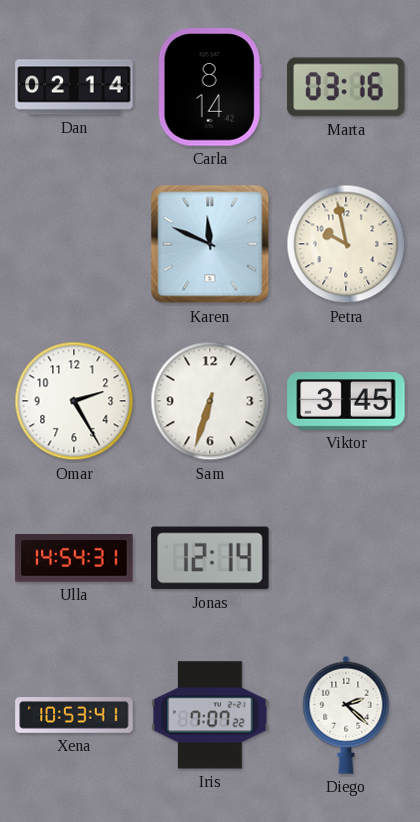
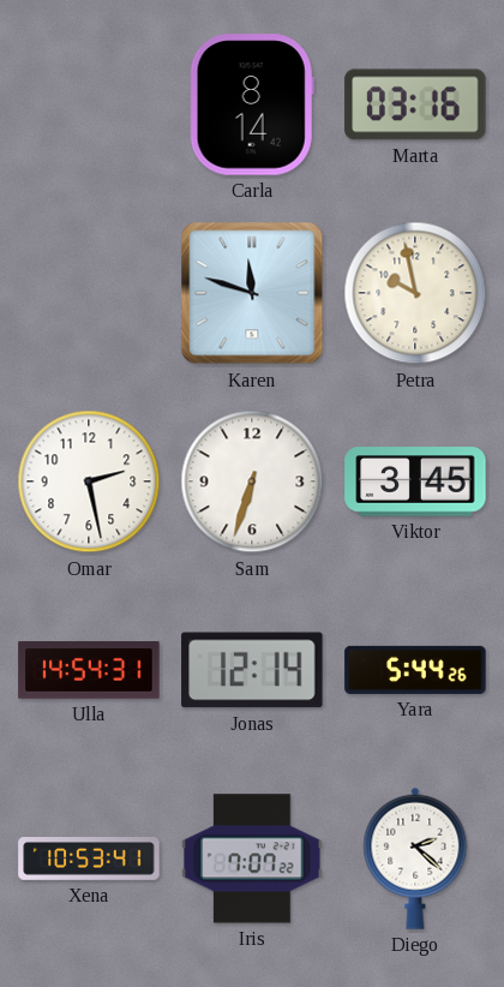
Dan: 02:14 -> none (74, 87)
Karen: 11:49 -> 11:48 (252, 293)
Omar: 2:25 -> 2:28 (89, 481)
Yara: none -> 5:44 (415, 670)
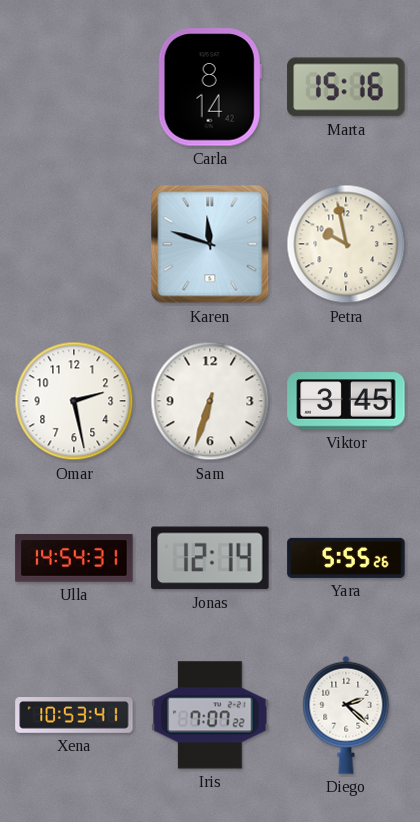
Marta: 03:16 -> 15:16 (346, 87)
Yara: 5:44 -> 5:55 (346, 558)
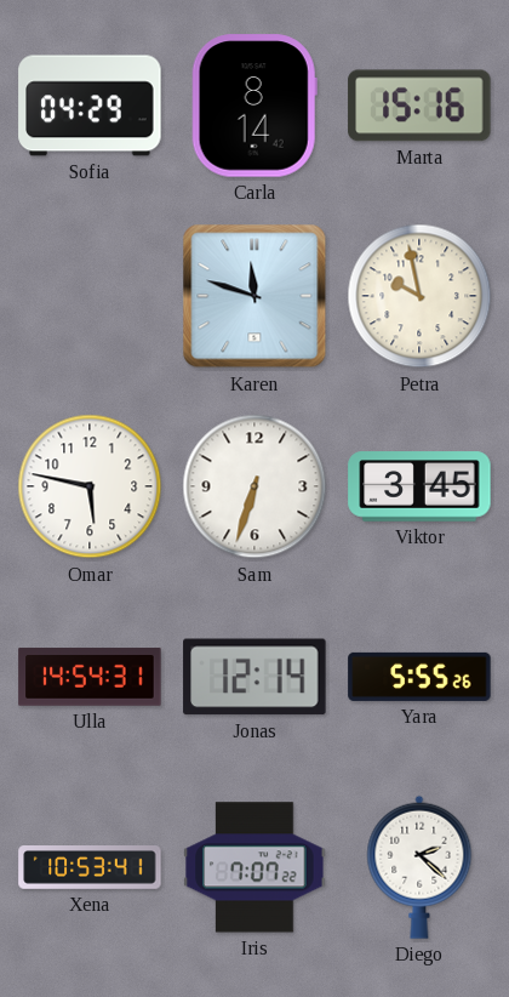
Sofia: none -> 04:29 (90, 106)
Omar: 2:28 -> 5:47 (90, 486)
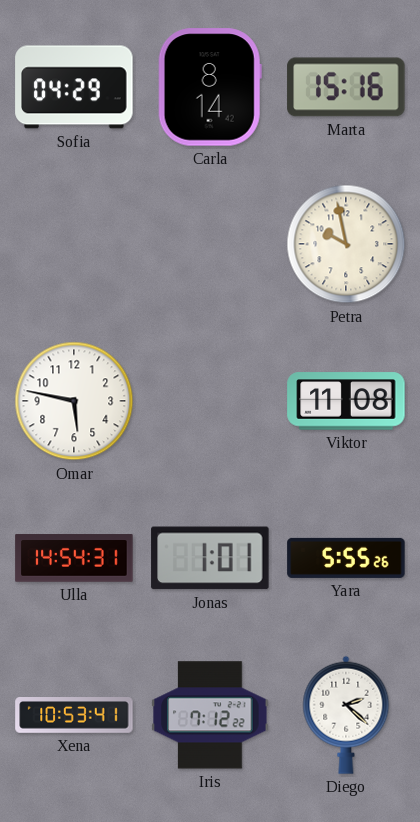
Karen: 11:48 -> none (254, 296)
Sam: 6:33 -> none (254, 486)
Viktor: 3:45 -> 11:08 (346, 401)
Jonas: 12:14 -> 1:01 (210, 558)
Iris: 7:07 -> 7:12 (210, 715)
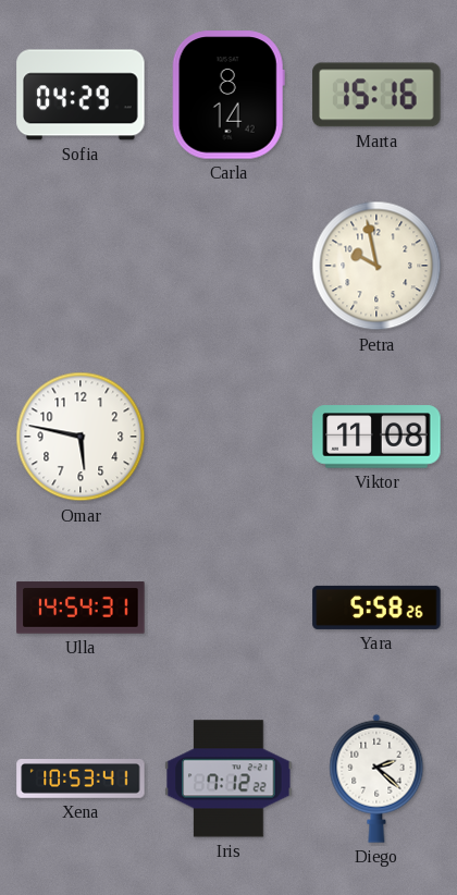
Jonas: 1:01 -> none (210, 558)
Yara: 5:55 -> 5:58 (376, 608)
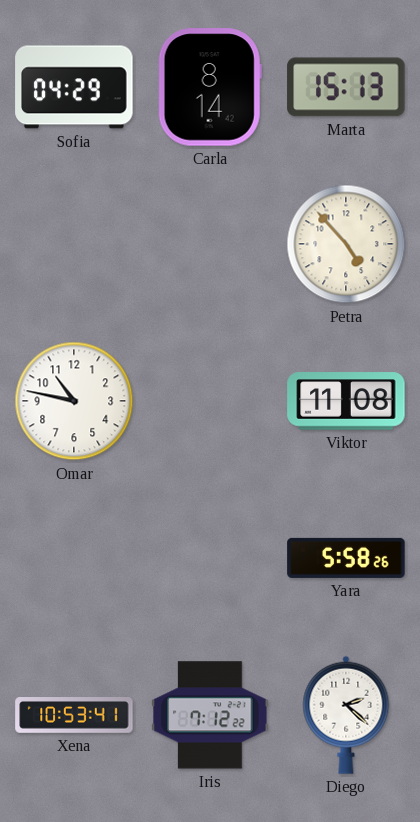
Marta: 15:16 -> 15:13 (346, 87)
Petra: 9:58 -> 4:53 (346, 244)
Omar: 5:47 -> 10:47 (74, 401)
Ulla: 14:54 -> none (81, 608)
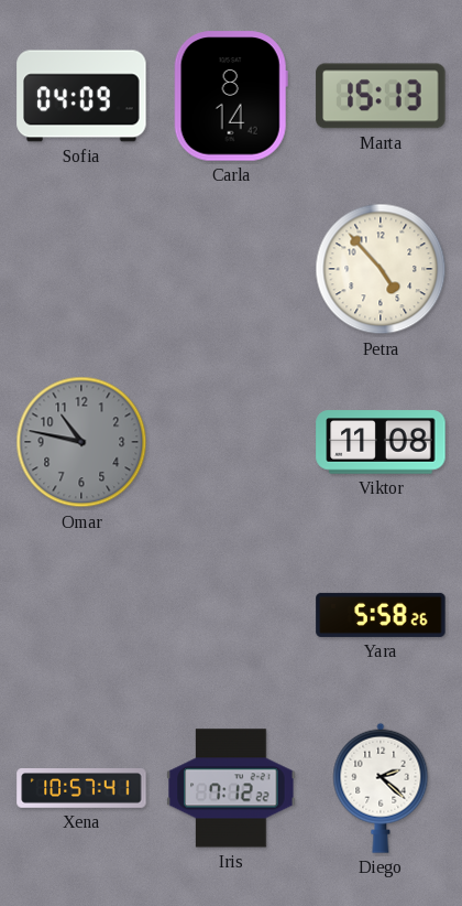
Sofia: 04:29 -> 04:09 (81, 96)
Omar dial: white -> grey (81, 442)
Xena: 10:53 -> 10:57 (81, 789)
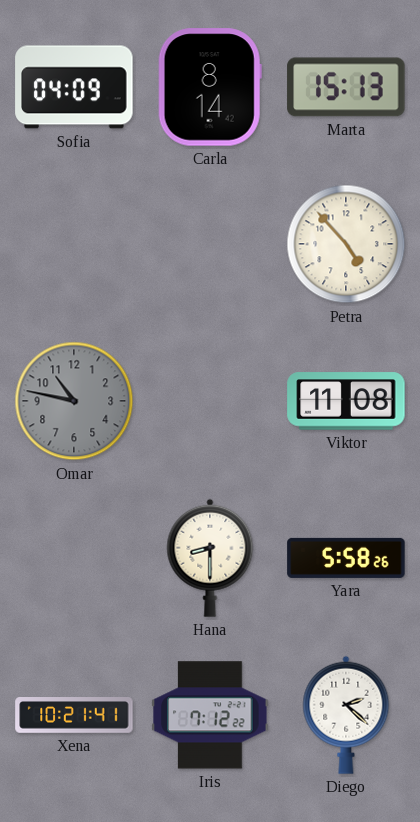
Hana: none -> 8:30 (210, 558)
Xena: 10:57 -> 10:21 (74, 716)
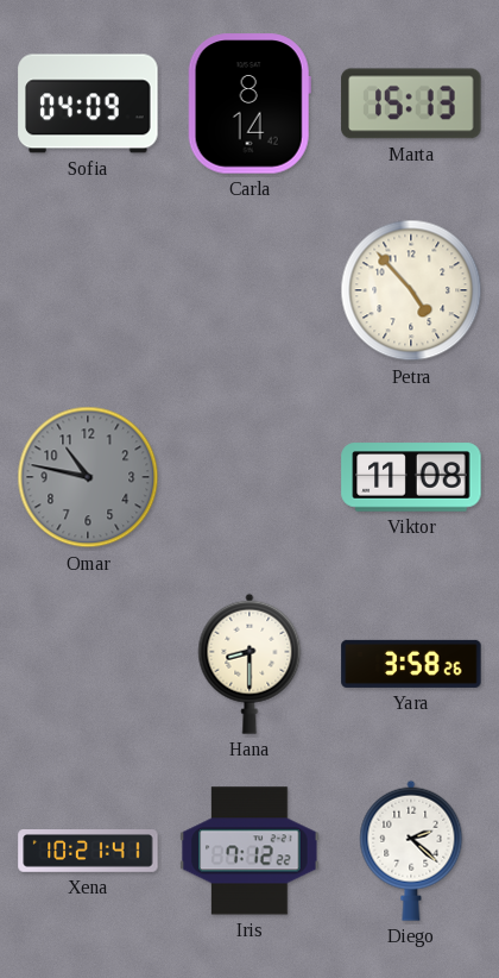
Yara: 5:58 -> 3:58 (411, 664)
